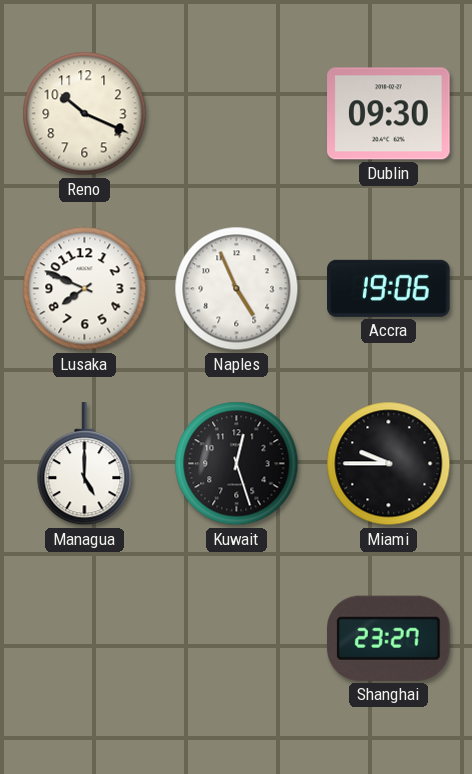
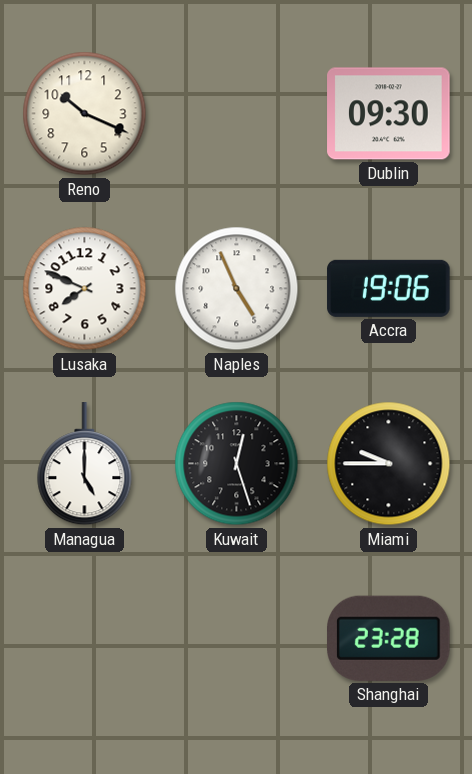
Shanghai: 23:27 -> 23:28 (389, 638)
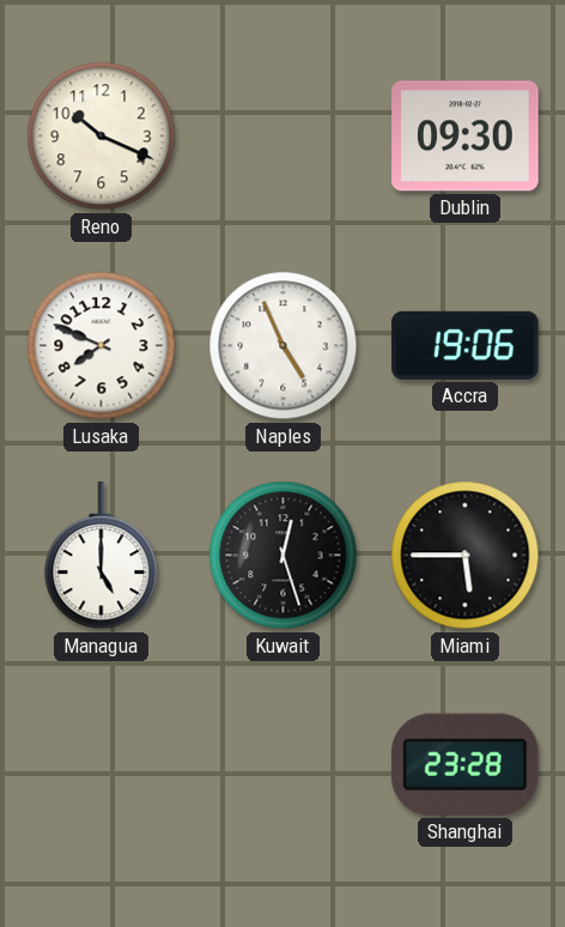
Miami: 9:45 -> 5:45 (466, 556)
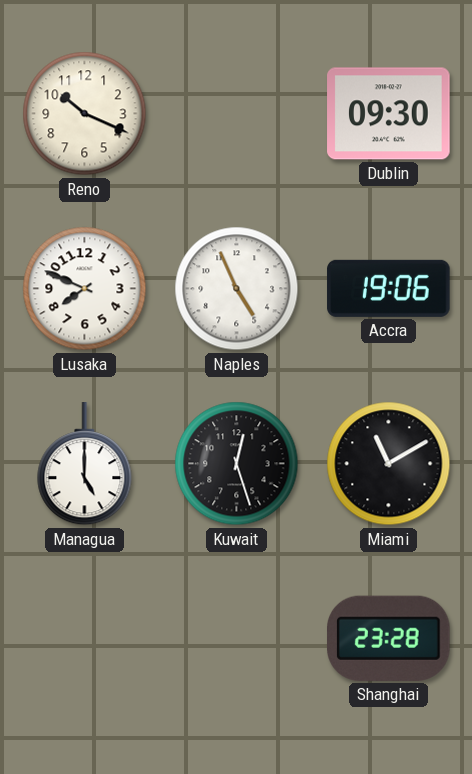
Miami: 5:45 -> 11:10 (389, 464)
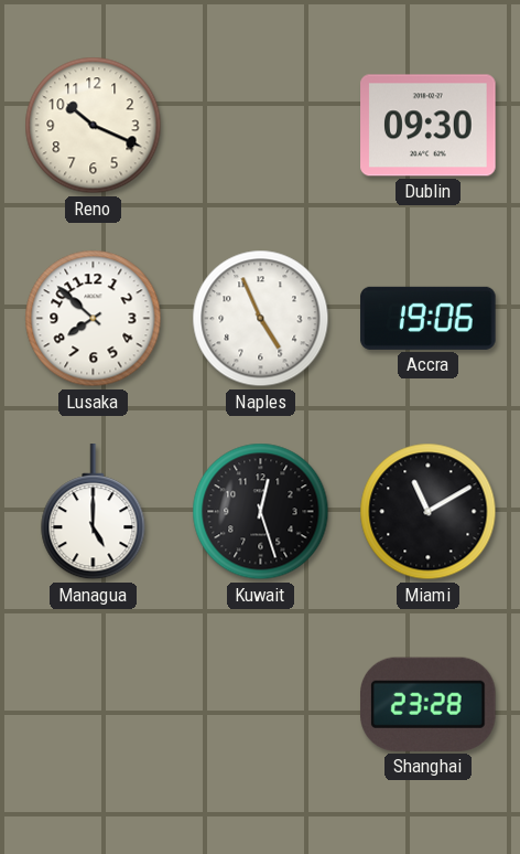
Lusaka: 7:49 -> 7:52 (94, 319)
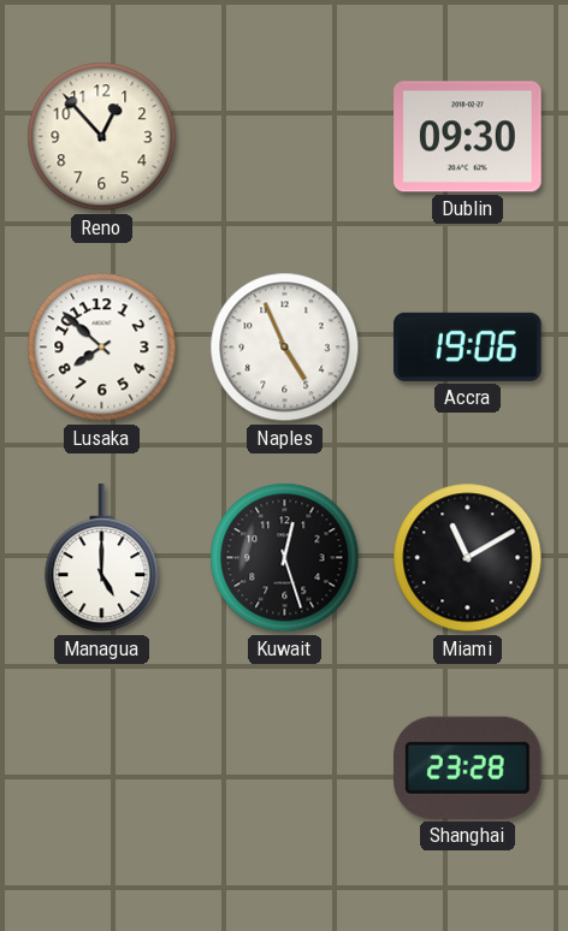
Reno: 10:19 -> 12:53 (102, 137)
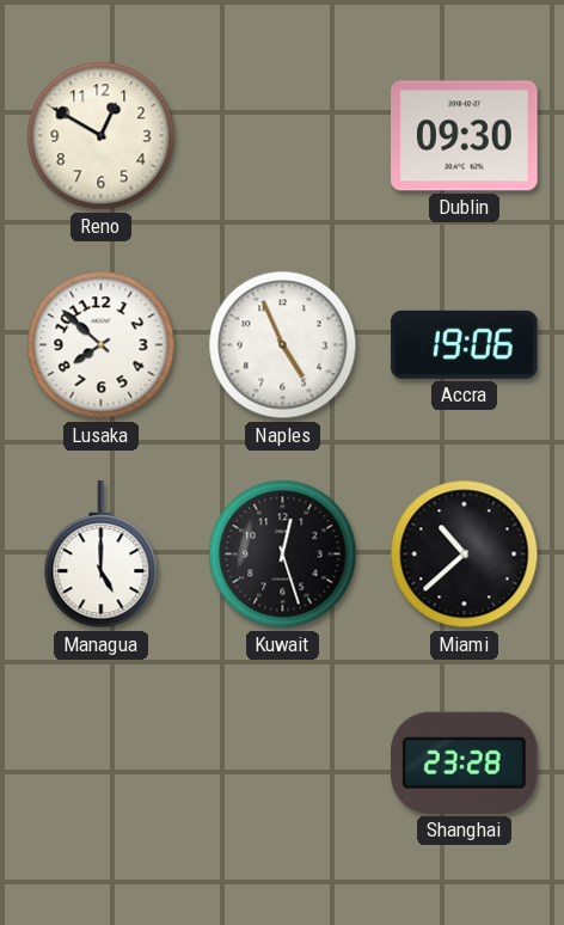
Reno: 12:53 -> 12:50 (102, 136)
Miami: 11:10 -> 10:38 (465, 555)
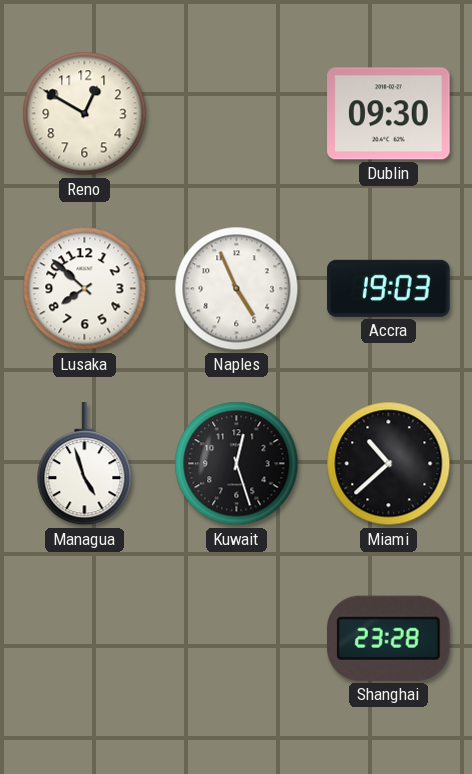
Accra: 19:06 -> 19:03 (389, 288)
Managua: 5:00 -> 4:57 (85, 464)
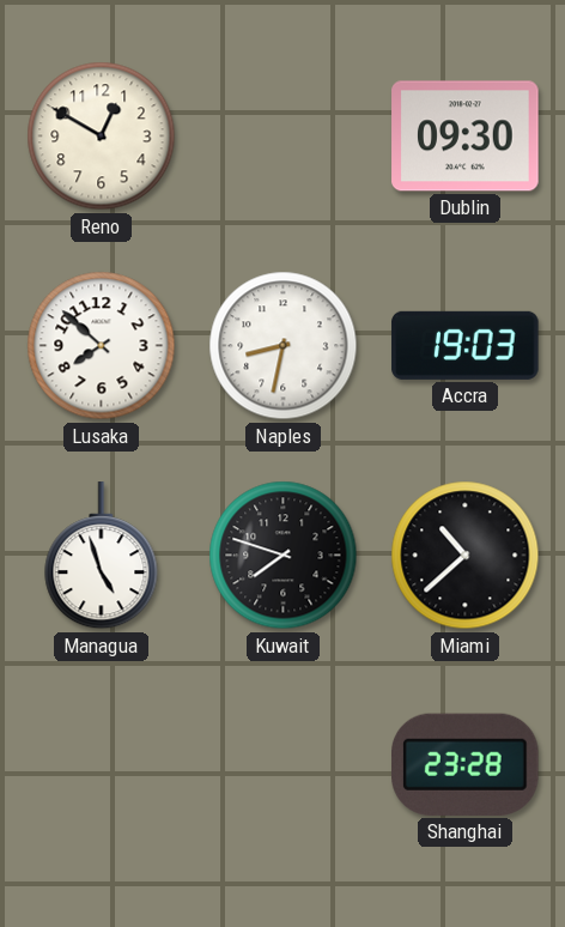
Naples: 4:56 -> 8:32 (284, 346)
Kuwait: 12:27 -> 7:48 (284, 556)
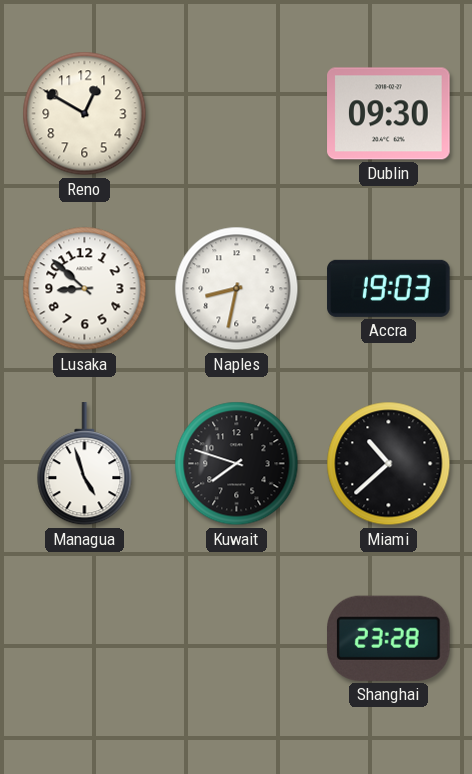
Lusaka: 7:52 -> 8:52 (85, 289)
